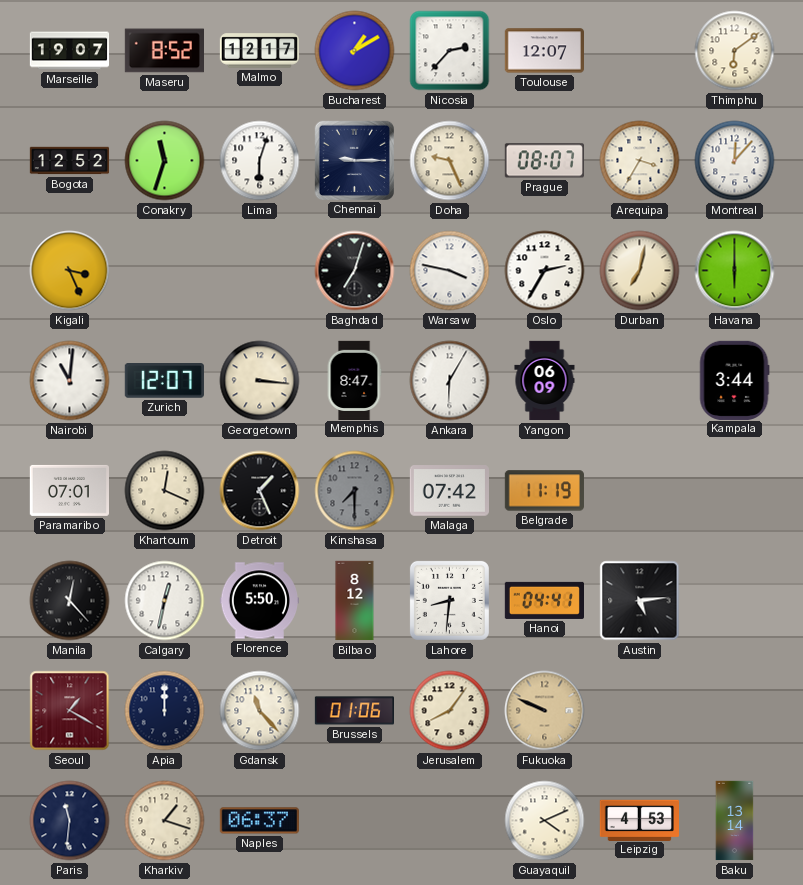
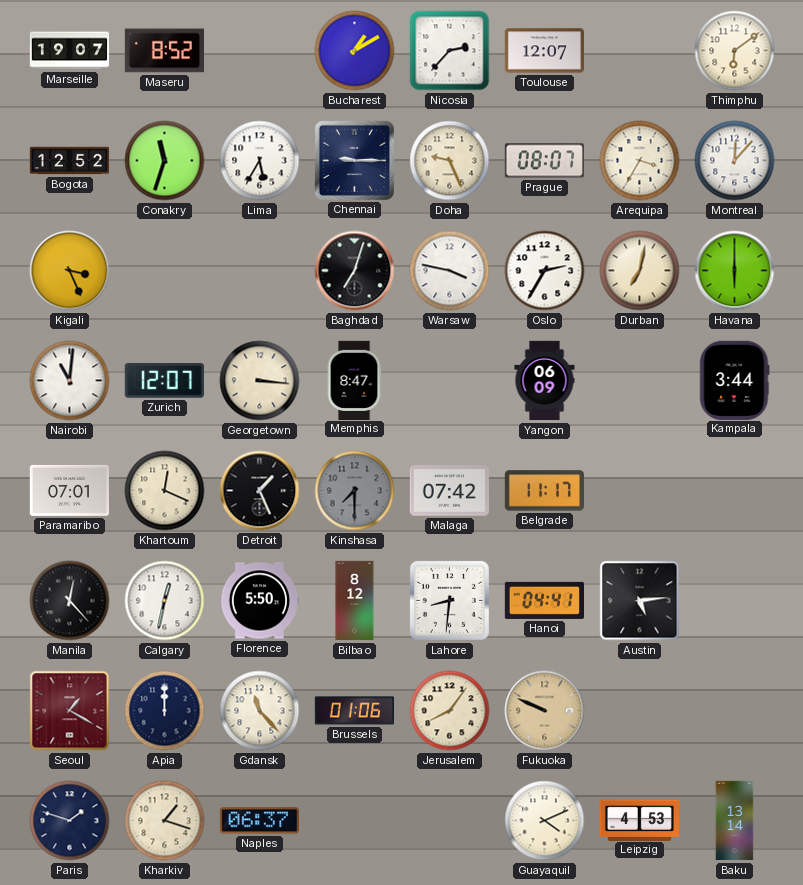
Malmo: 12:17 -> none (260, 51)
Lima: 6:03 -> 5:35 (260, 161)
Ankara: 6:05 -> none (450, 381)
Belgrade: 11:19 -> 11:17 (544, 491)
Paris: 11:31 -> 1:48 (70, 821)
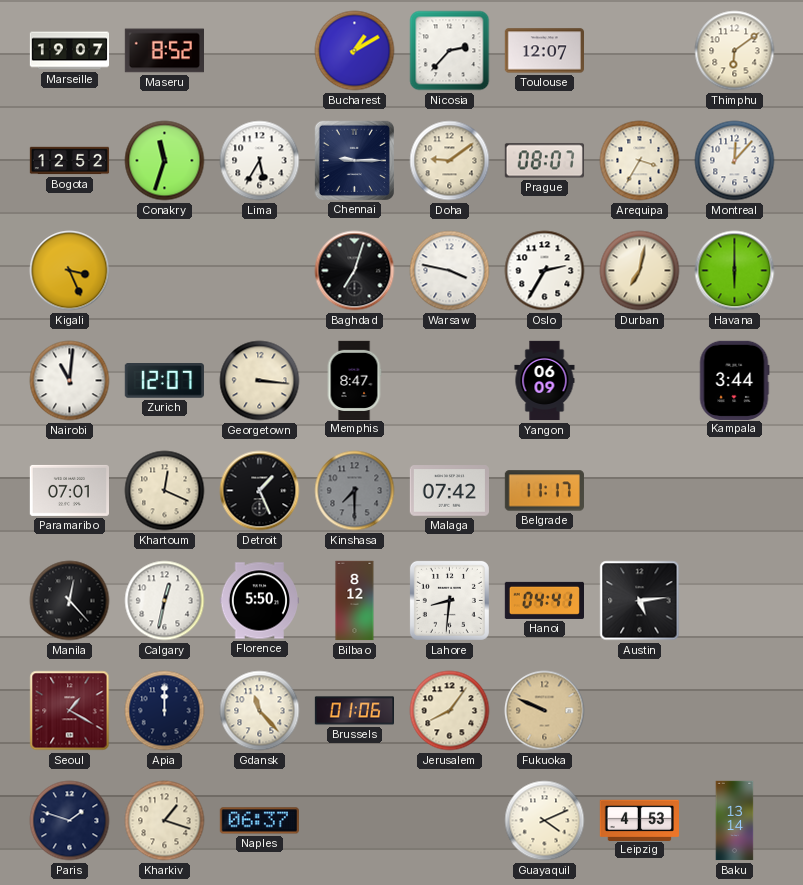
Doha: 9:26 -> 9:09 (450, 161)
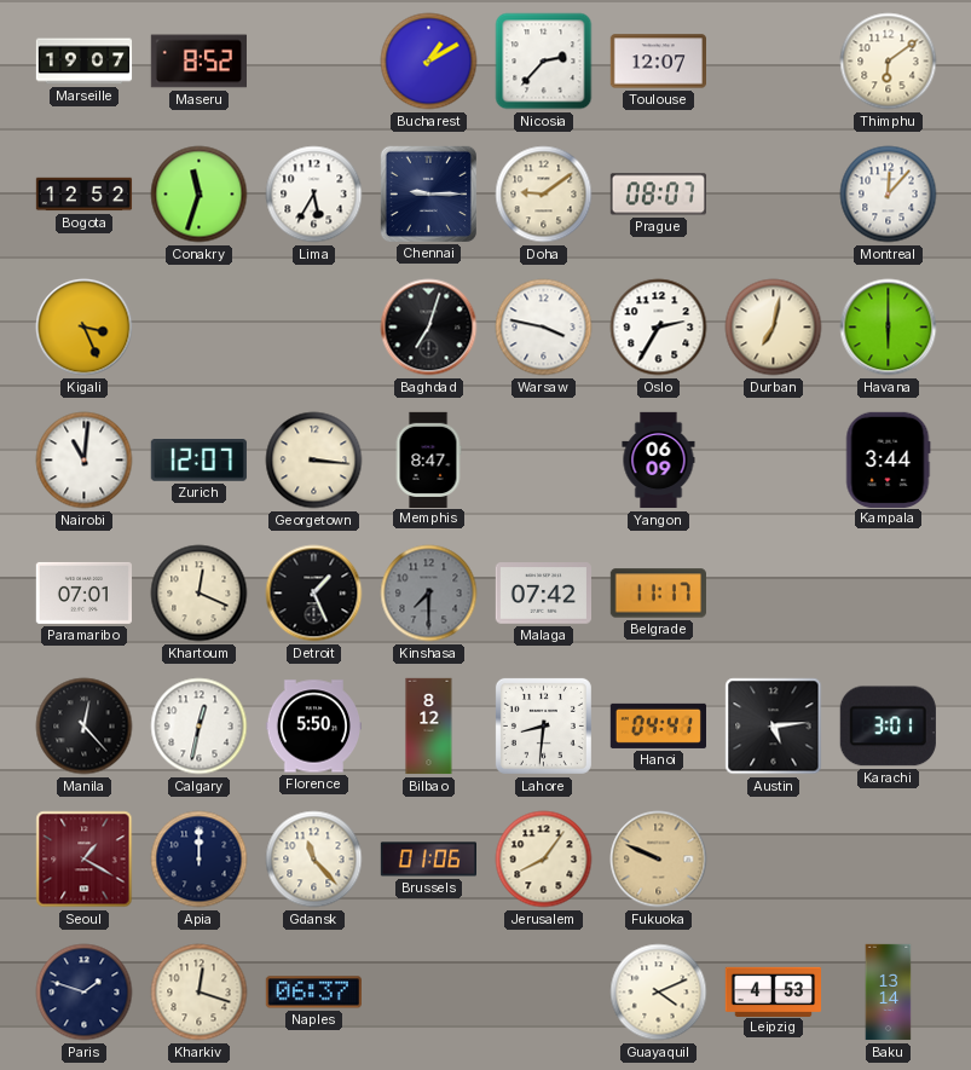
Arequipa: 3:35 -> none (640, 161)
Karachi: none -> 3:01 (888, 727)
Kharkiv: 1:18 -> 12:18 (200, 993)
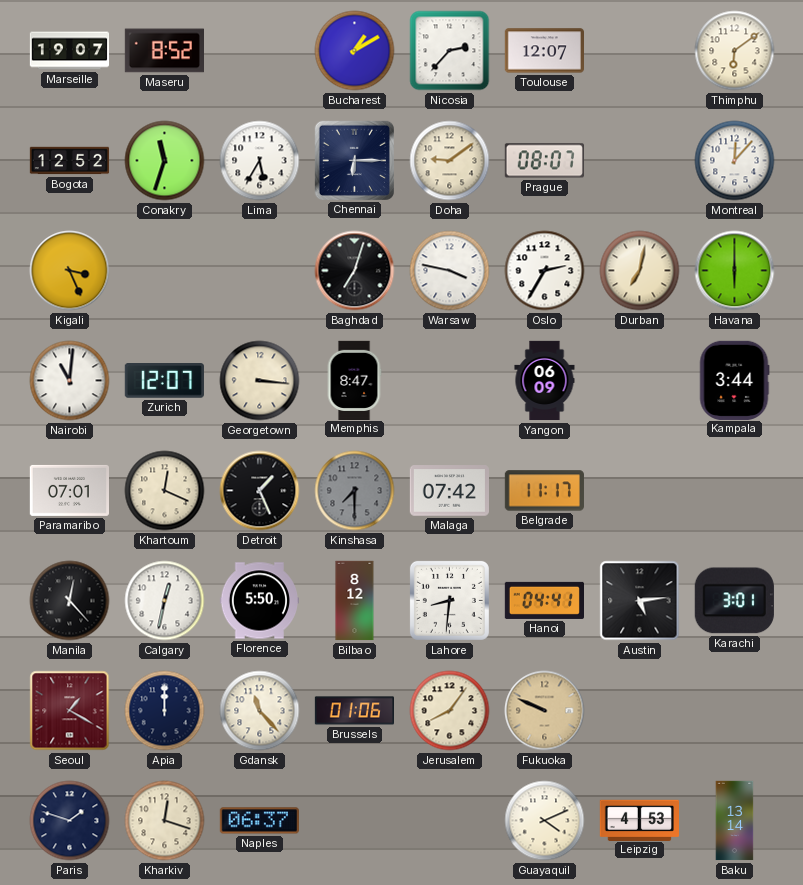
Chennai: 9:15 -> 6:15 (354, 160)
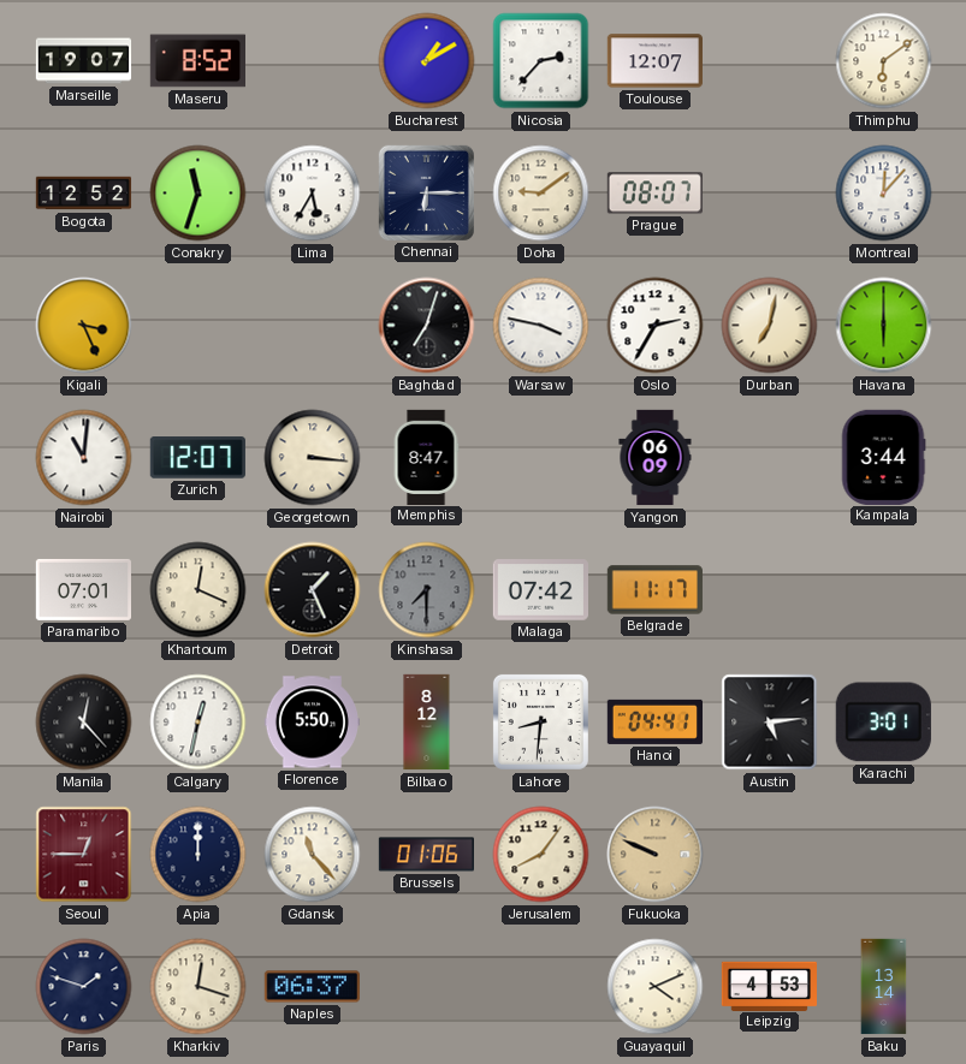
Seoul: 1:20 -> 12:45 (84, 855)
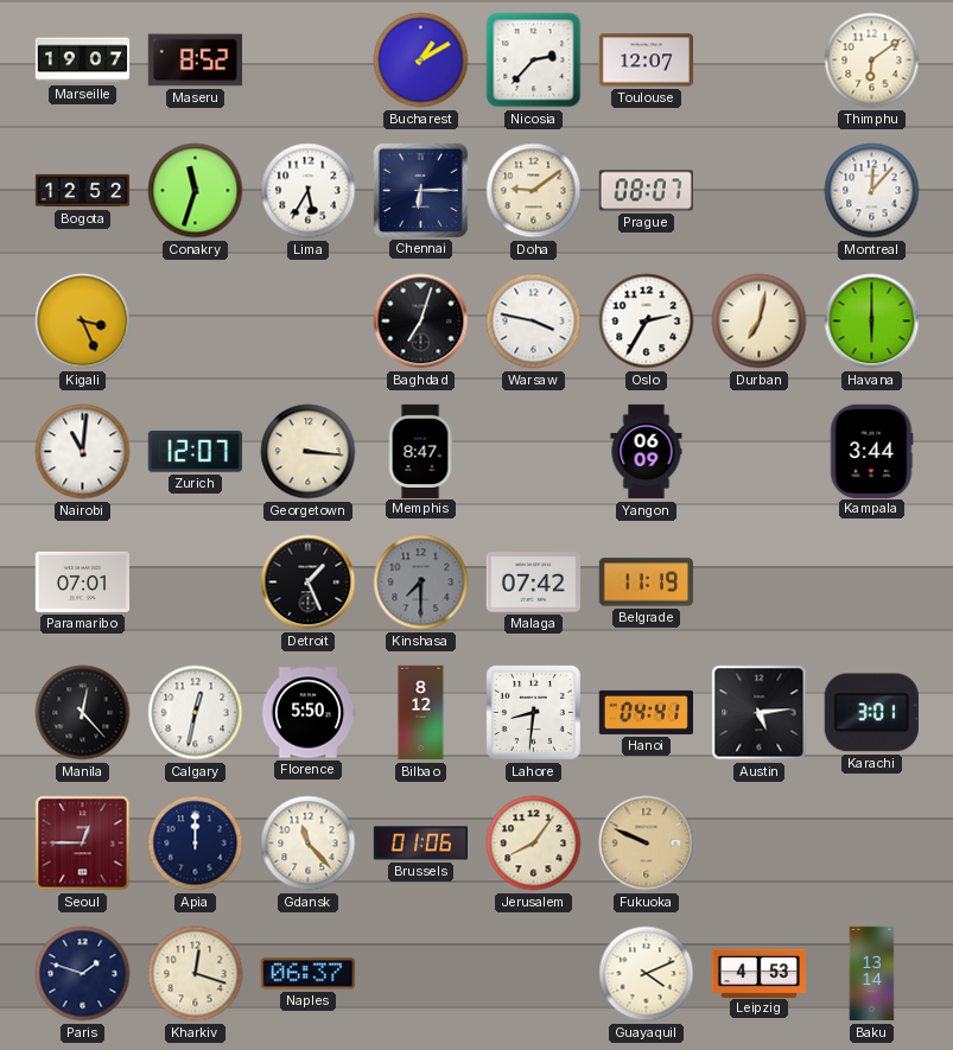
Khartoum: 12:19 -> none (198, 590)
Belgrade: 11:17 -> 11:19 (646, 583)
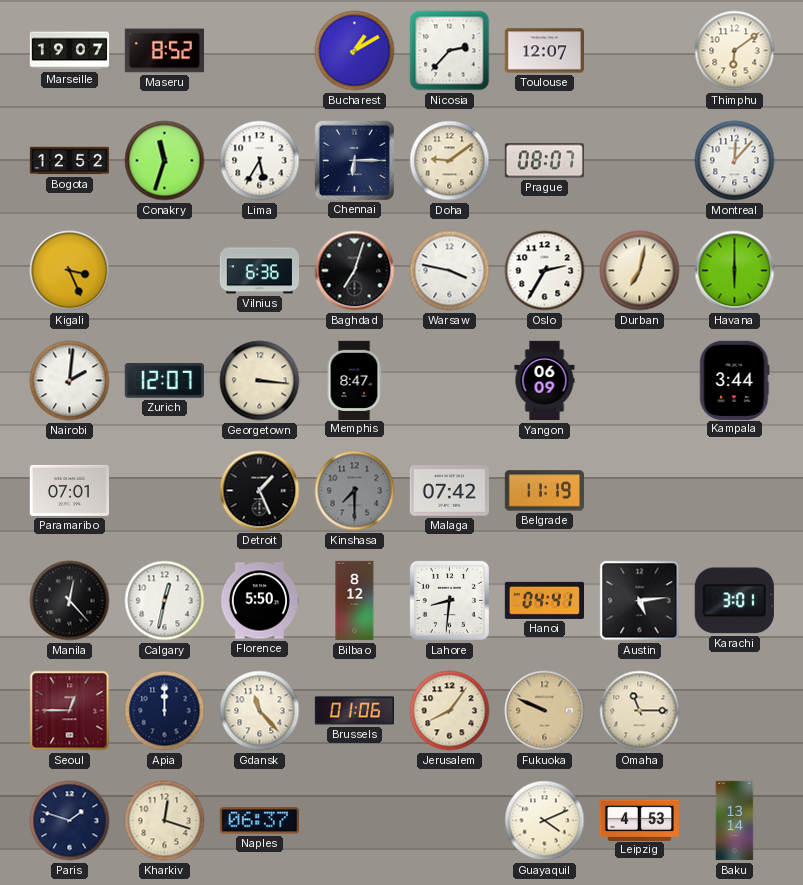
Vilnius: none -> 6:36 (259, 271)
Nairobi: 11:01 -> 2:01 (70, 381)
Omaha: none -> 11:15 (640, 711)
